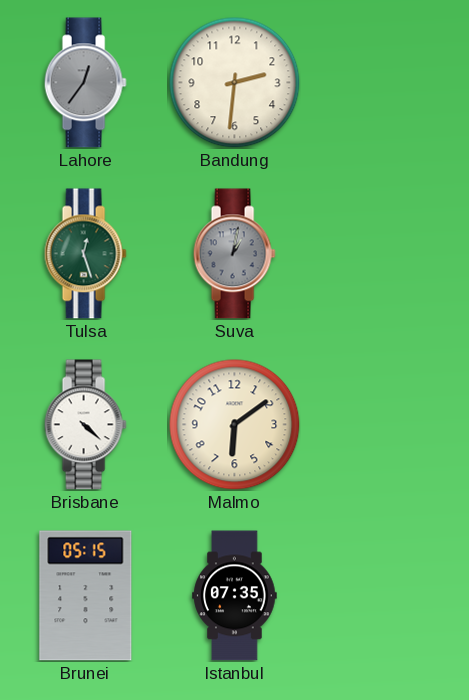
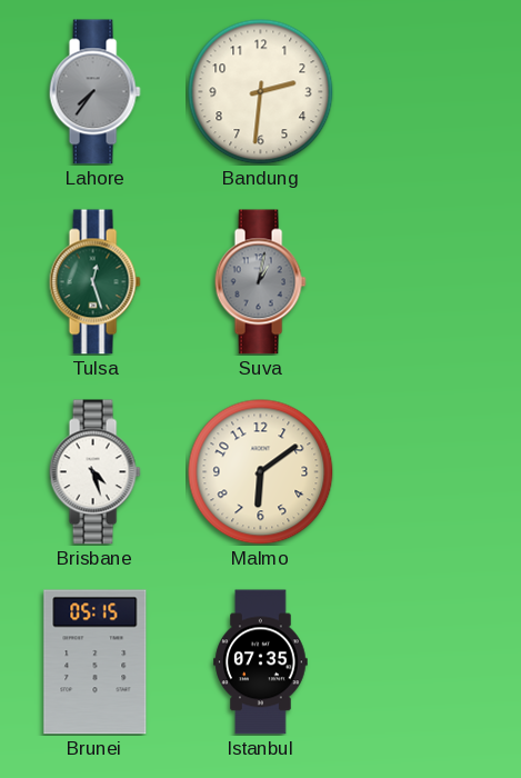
Lahore: 12:36 -> 7:36 (94, 92)
Brisbane: 4:22 -> 4:27 (94, 472)
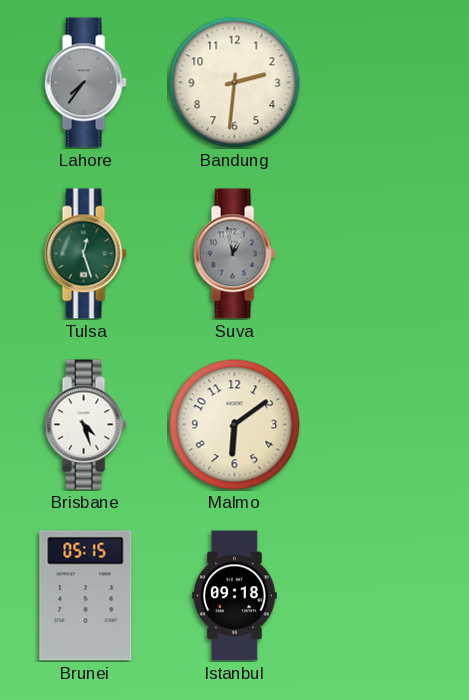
Suva: 1:02 -> 12:58 (234, 254)
Istanbul: 07:35 -> 09:18 (235, 596)
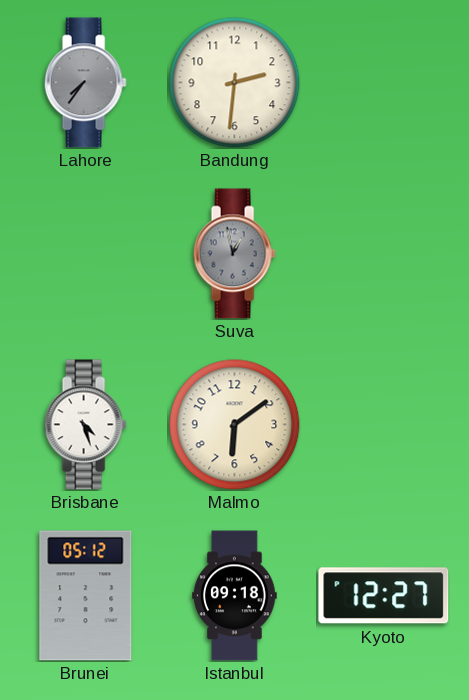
Tulsa: 12:27 -> none (85, 254)
Brunei: 05:15 -> 05:12 (86, 596)
Kyoto: none -> 12:27 (384, 596)
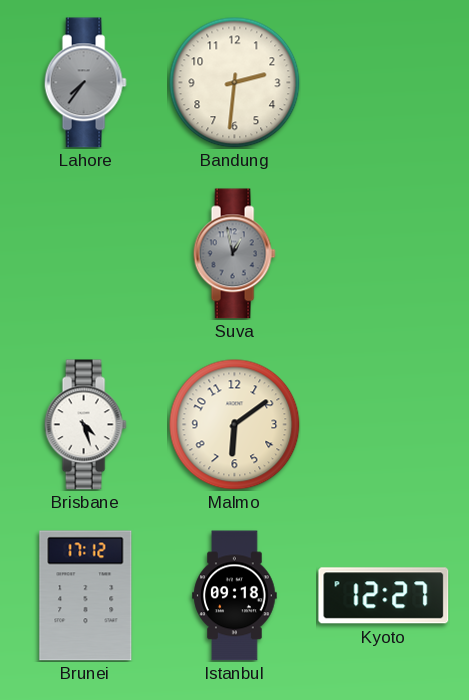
Brunei: 05:12 -> 17:12 (86, 596)
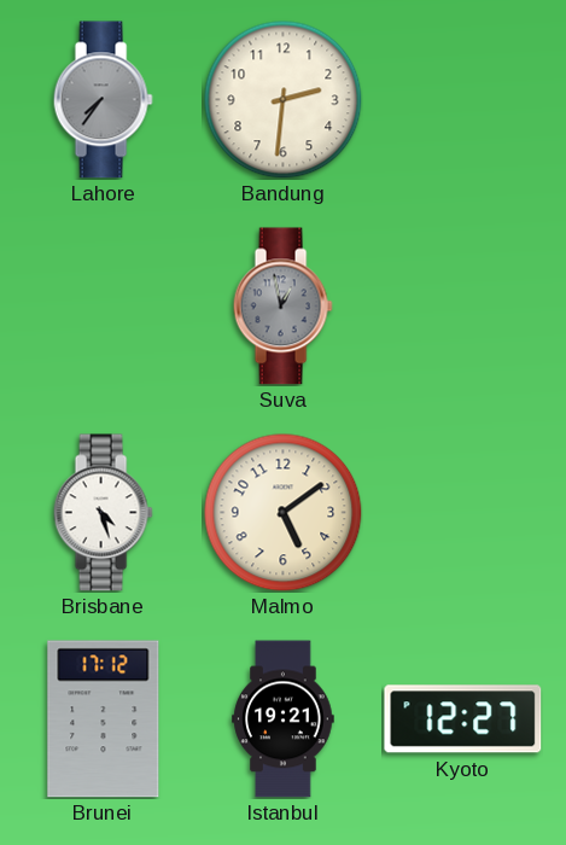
Malmo: 6:09 -> 5:09 (284, 513)
Istanbul: 09:18 -> 19:21 (284, 719)
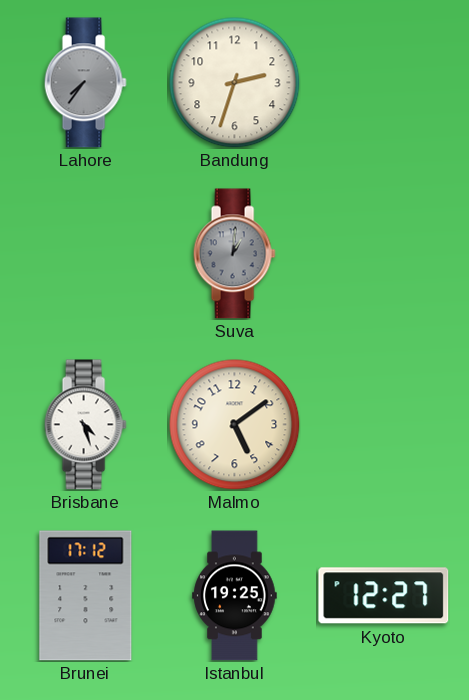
Bandung: 2:31 -> 2:33 (235, 83)
Suva: 12:58 -> 1:01 (234, 254)
Istanbul: 19:21 -> 19:25 (235, 596)
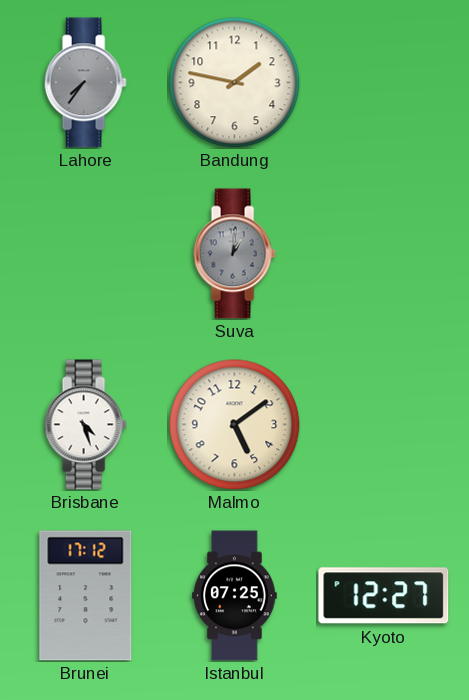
Bandung: 2:33 -> 1:47 (235, 83)
Istanbul: 19:25 -> 07:25 (235, 596)
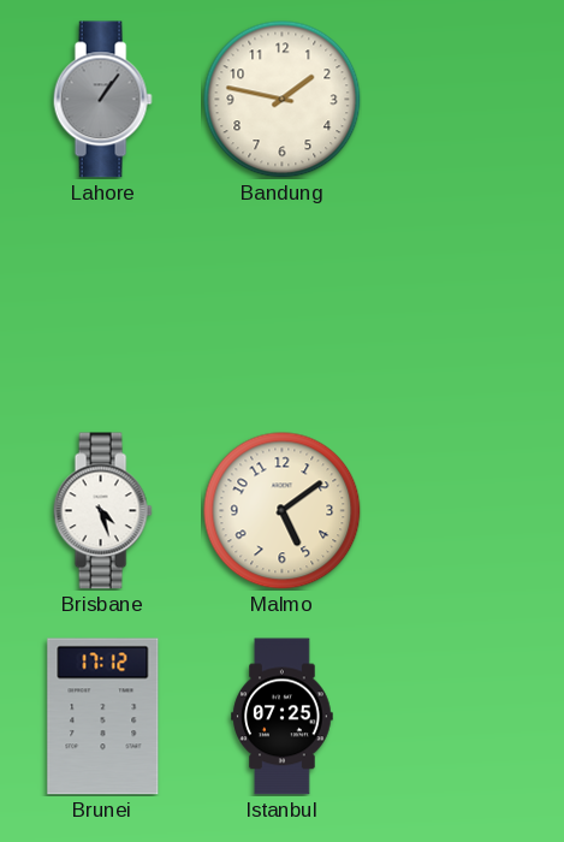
Lahore: 7:36 -> 1:06 (102, 100)
Suva: 1:01 -> none (234, 254)
Kyoto: 12:27 -> none (384, 596)
